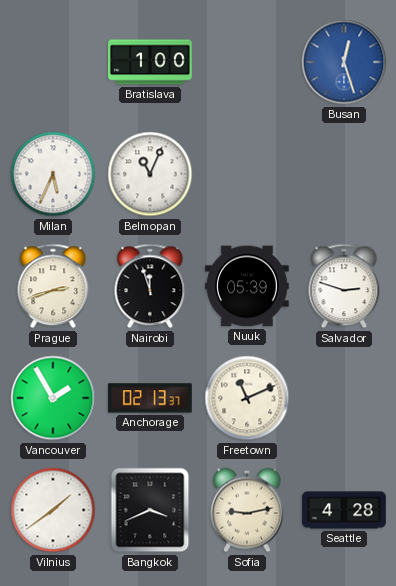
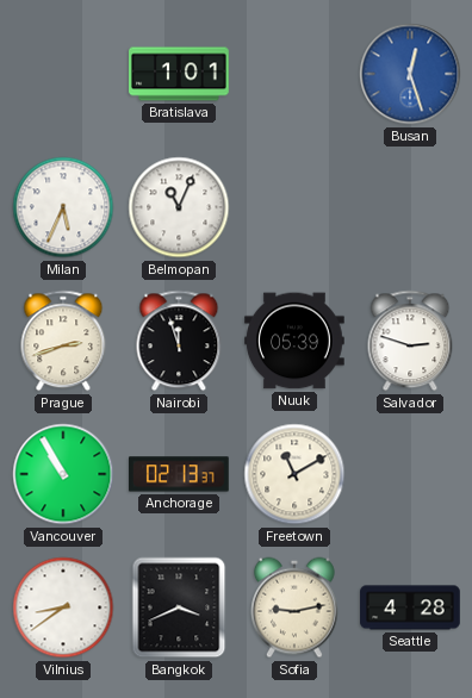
Bratislava: 1:00 -> 1:01 (179, 74)
Vancouver: 1:55 -> 10:55 (63, 474)
Freetown: 11:11 -> 11:10 (294, 474)
Vilnius: 1:39 -> 8:39 (63, 607)
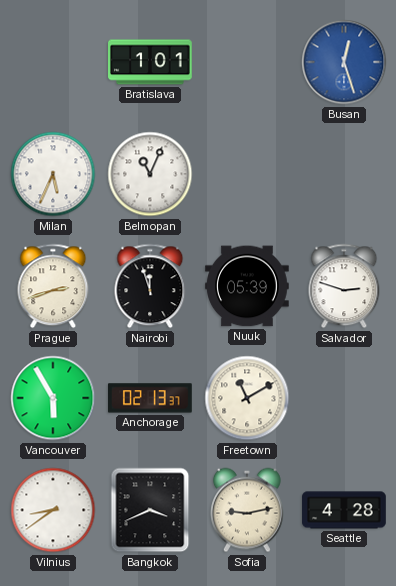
Vancouver: 10:55 -> 5:55 (53, 398)
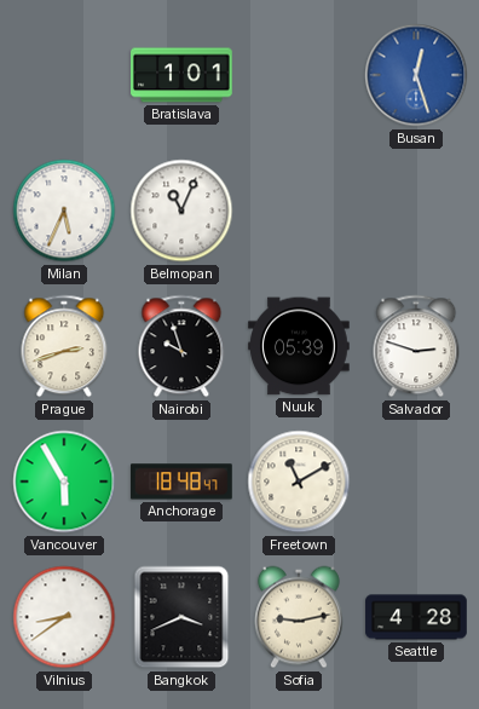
Nairobi: 11:57 -> 9:57 (181, 346)
Anchorage: 02:13 -> 18:48 (183, 482)
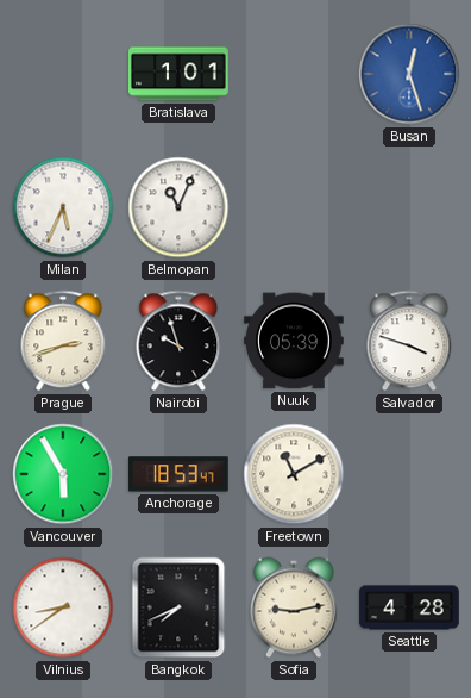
Salvador: 2:48 -> 3:48 (409, 341)
Anchorage: 18:48 -> 18:53 (180, 474)
Bangkok: 3:41 -> 7:41 (178, 607)
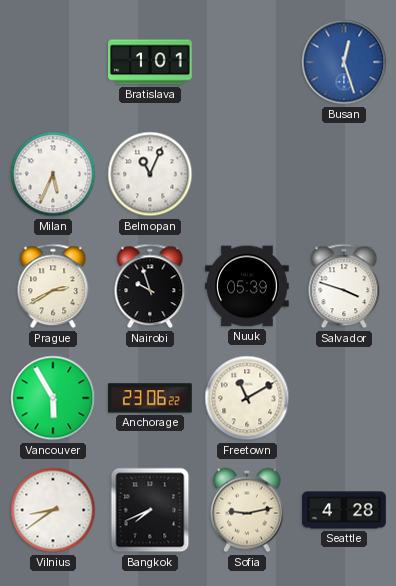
Prague: 2:42 -> 2:40 (53, 286)
Anchorage: 18:53 -> 23:06 (151, 398)
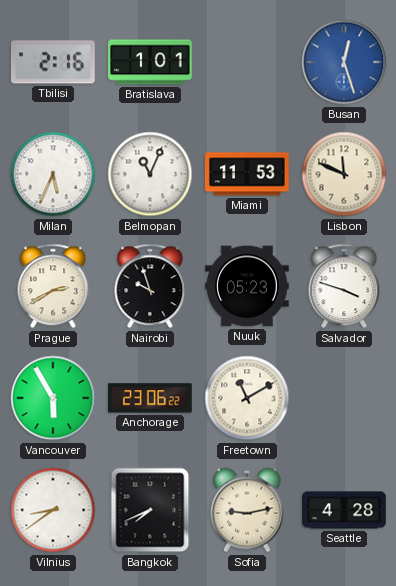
Tbilisi: none -> 2:16 (53, 62)
Miami: none -> 11:53 (248, 174)
Lisbon: none -> 11:49 (344, 174)
Nuuk: 05:39 -> 05:23 (248, 286)
